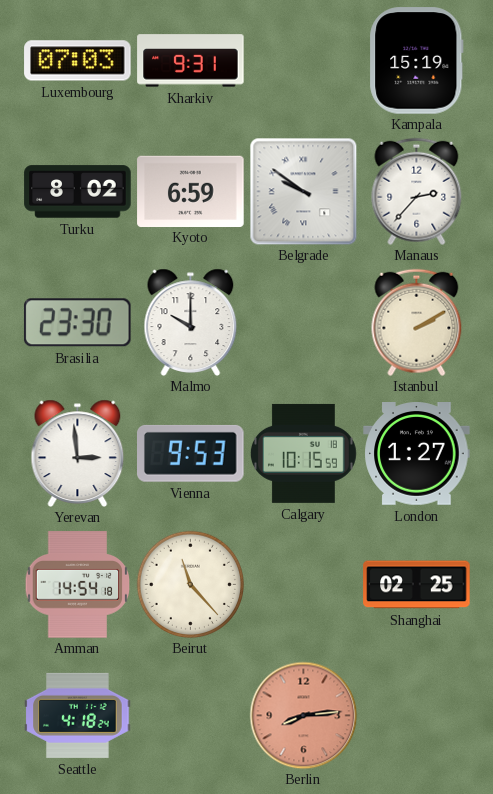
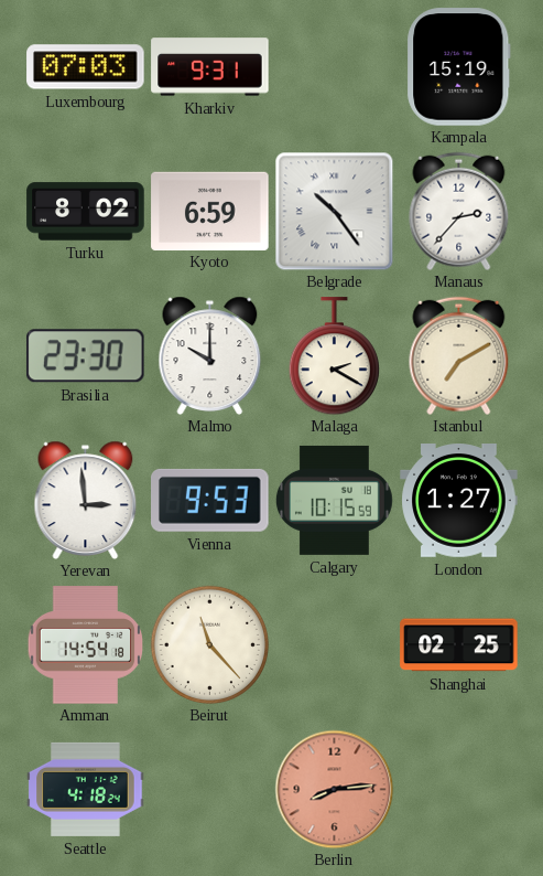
Belgrade: 9:51 -> 10:24 (334, 211)
Malaga: none -> 2:20 (334, 356)
Istanbul: 2:10 -> 7:10 (459, 355)
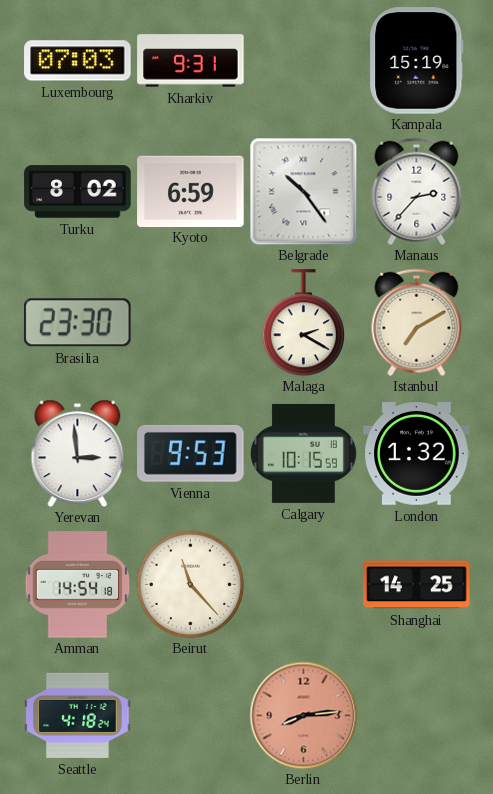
Malmo: 10:00 -> none (210, 355)
London: 1:27 -> 1:32 (417, 454)
Shanghai: 02:25 -> 14:25 (417, 585)
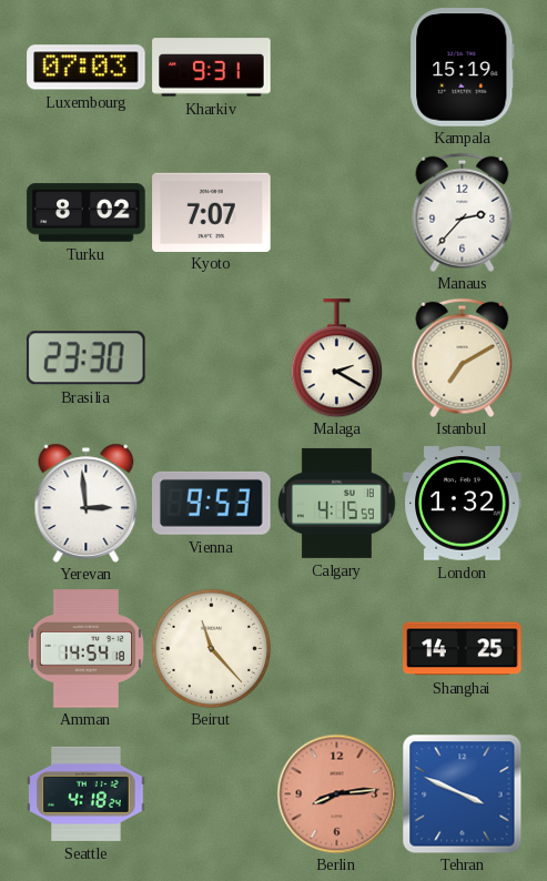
Kyoto: 6:59 -> 7:07 (212, 212)
Belgrade: 10:24 -> none (303, 191)
Calgary: 10:15 -> 4:15 (336, 503)
Tehran: none -> 3:49 (462, 793)
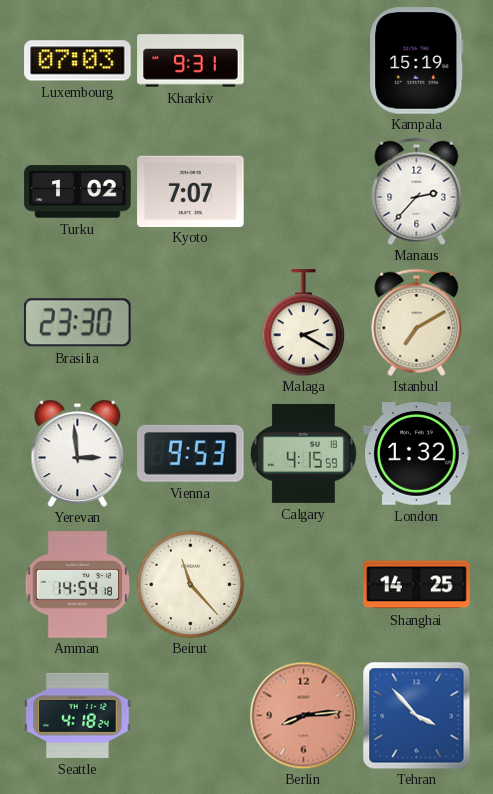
Turku: 8:02 -> 1:02 (78, 192)
Tehran: 3:49 -> 3:53 (416, 715)
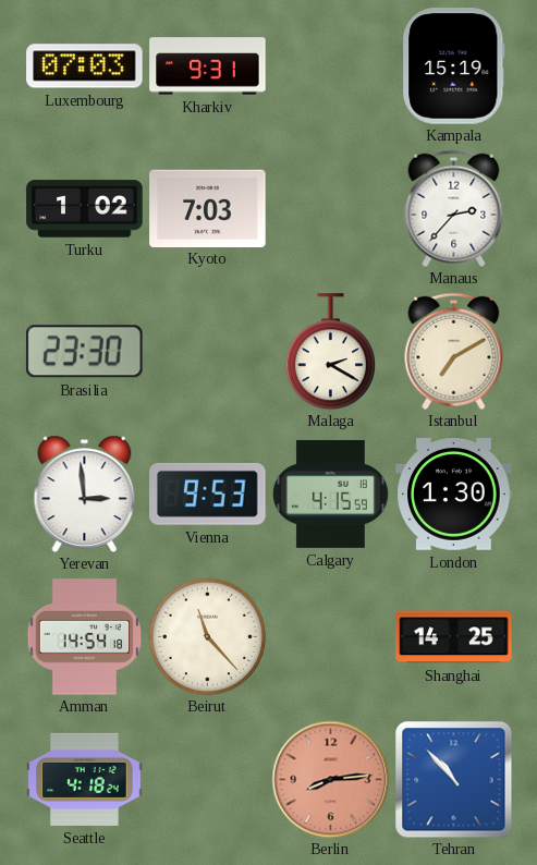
Kyoto: 7:07 -> 7:03 (208, 208)
London: 1:32 -> 1:30 (454, 495)
Tehran: 3:53 -> 10:53 (453, 779)
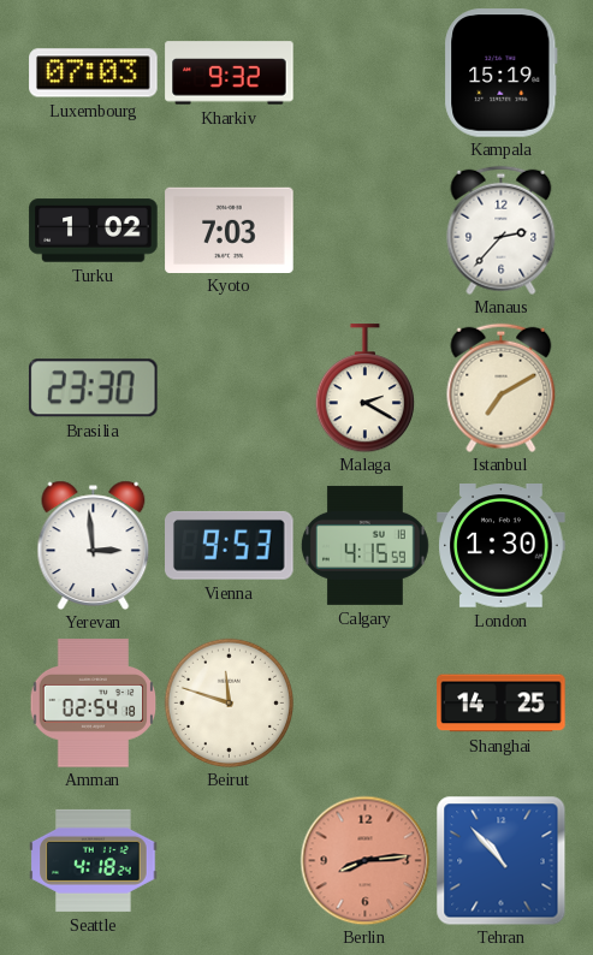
Kharkiv: 9:31 -> 9:32 (230, 73)
Amman: 14:54 -> 02:54 (94, 704)
Beirut: 11:23 -> 11:48 (229, 702)
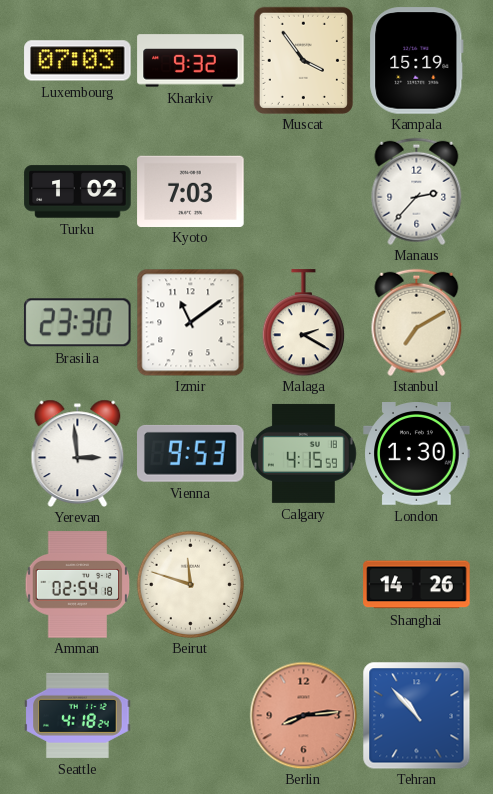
Muscat: none -> 3:54 (303, 60)
Izmir: none -> 11:09 (190, 322)
Shanghai: 14:25 -> 14:26 (417, 585)
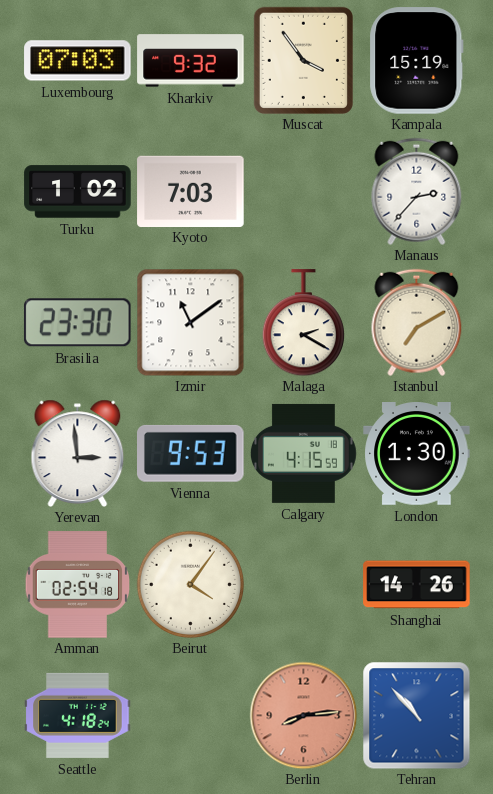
Beirut: 11:48 -> 4:06 (190, 584)
